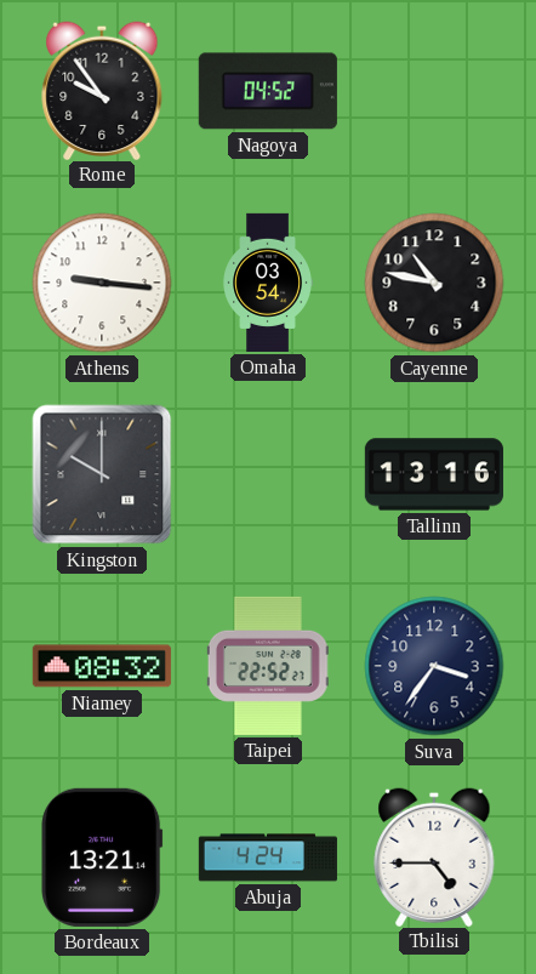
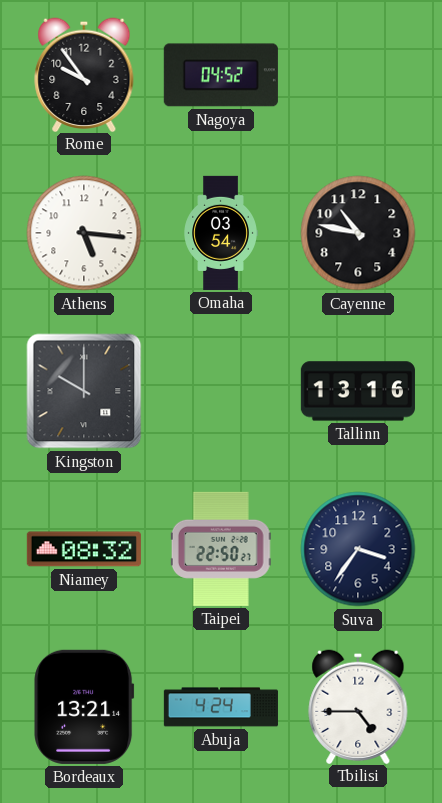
Athens: 9:16 -> 5:16 (84, 233)
Taipei: 22:52 -> 22:50 (221, 549)
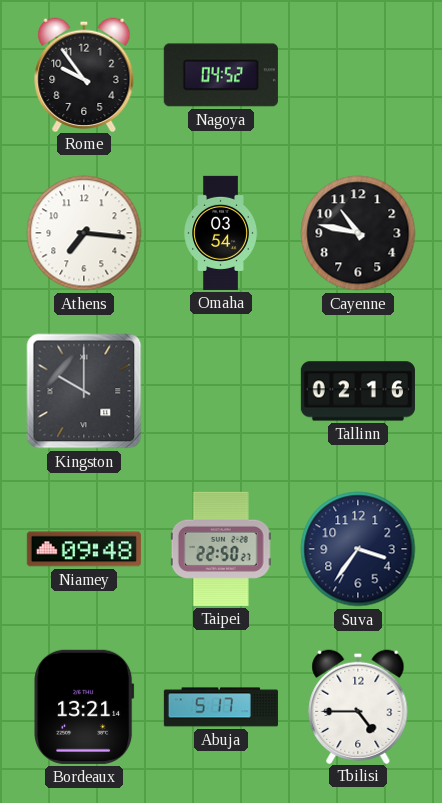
Athens: 5:16 -> 7:16 (84, 233)
Tallinn: 13:16 -> 02:16 (358, 391)
Niamey: 08:32 -> 09:48 (84, 549)
Abuja: 4:24 -> 5:17 (221, 707)
